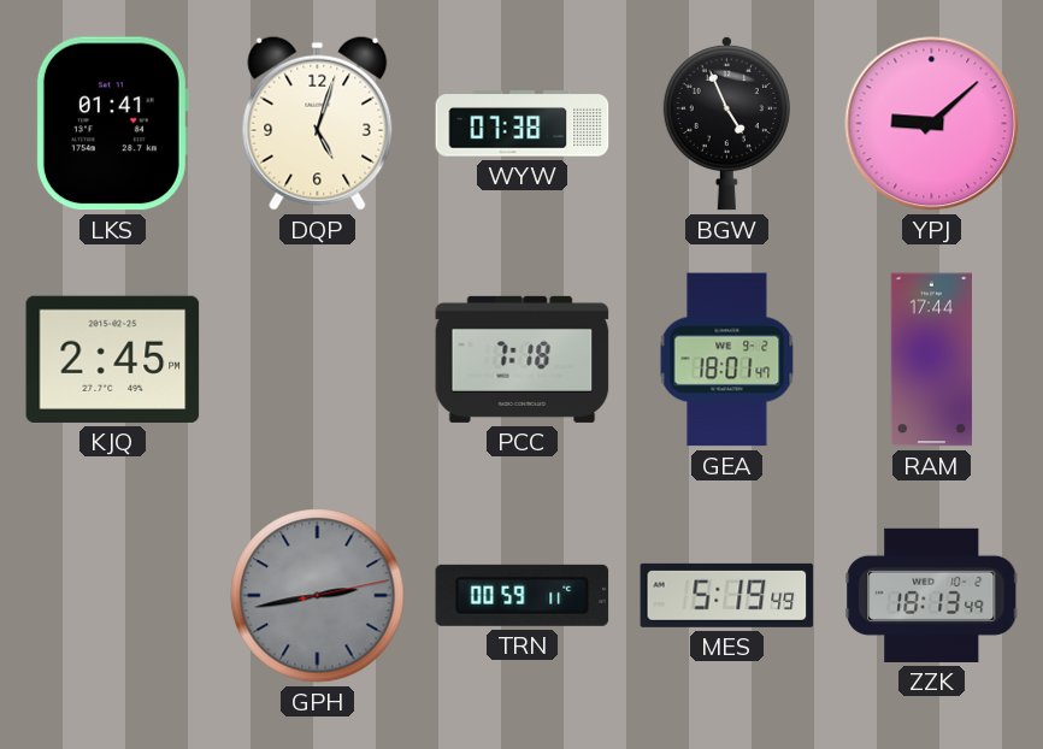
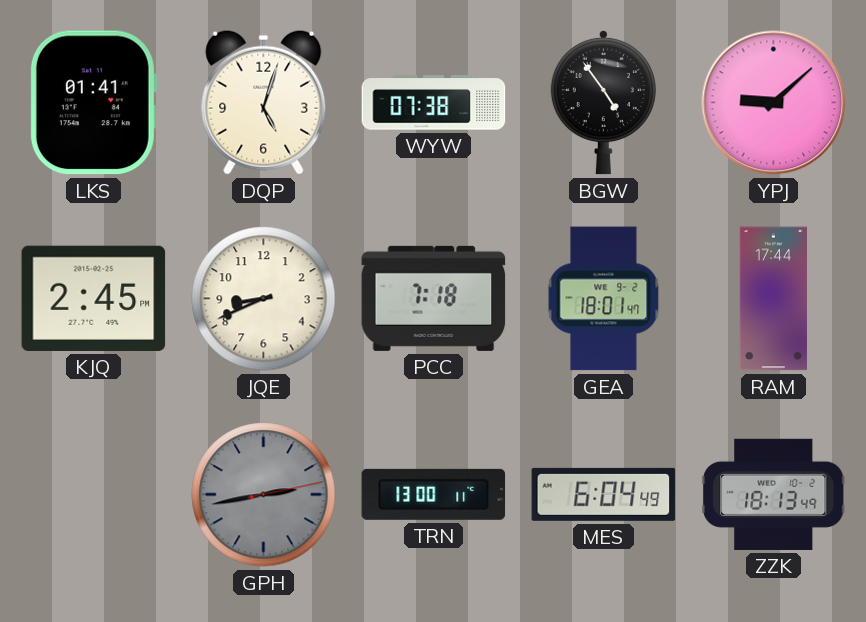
BGW: 4:56 -> 4:54 (603, 102)
JQE: none -> 8:41 (264, 299)
TRN: 00:59 -> 13:00 (434, 494)
MES: 5:19 -> 6:04 (604, 494)
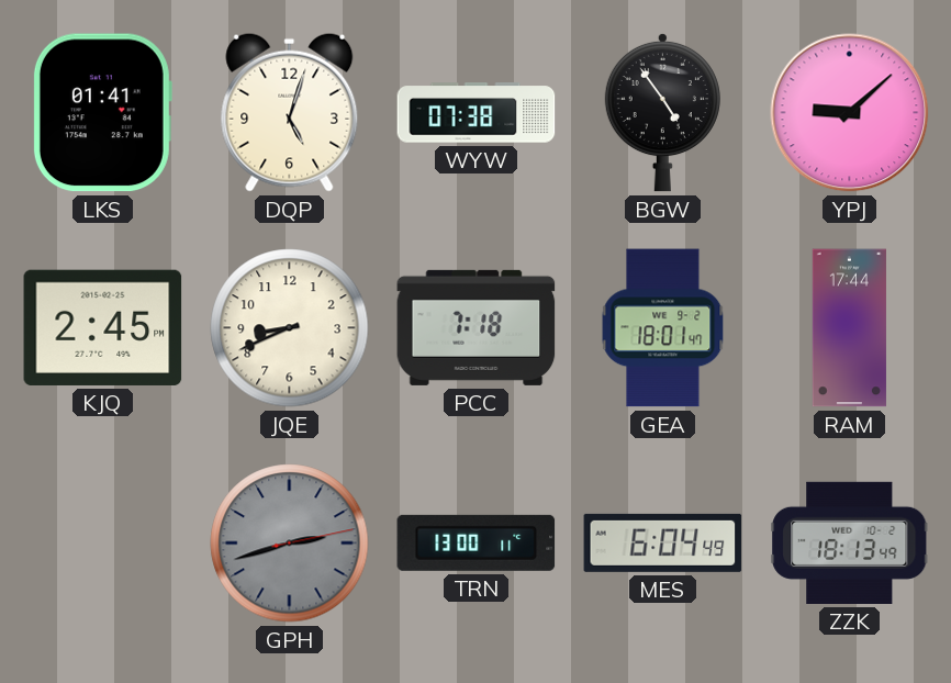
GPH: 2:43 -> 2:42 (290, 544)
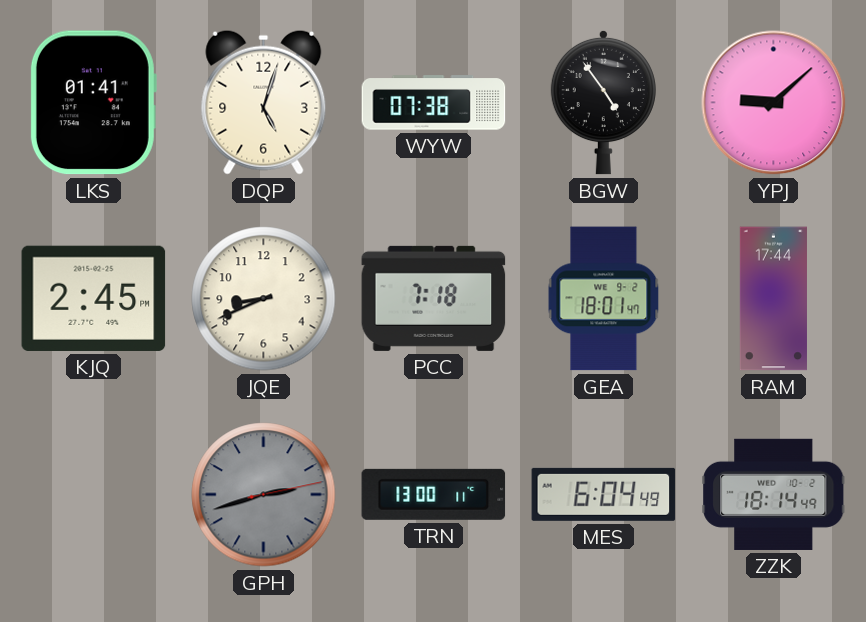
ZZK: 18:13 -> 18:14 (774, 494)
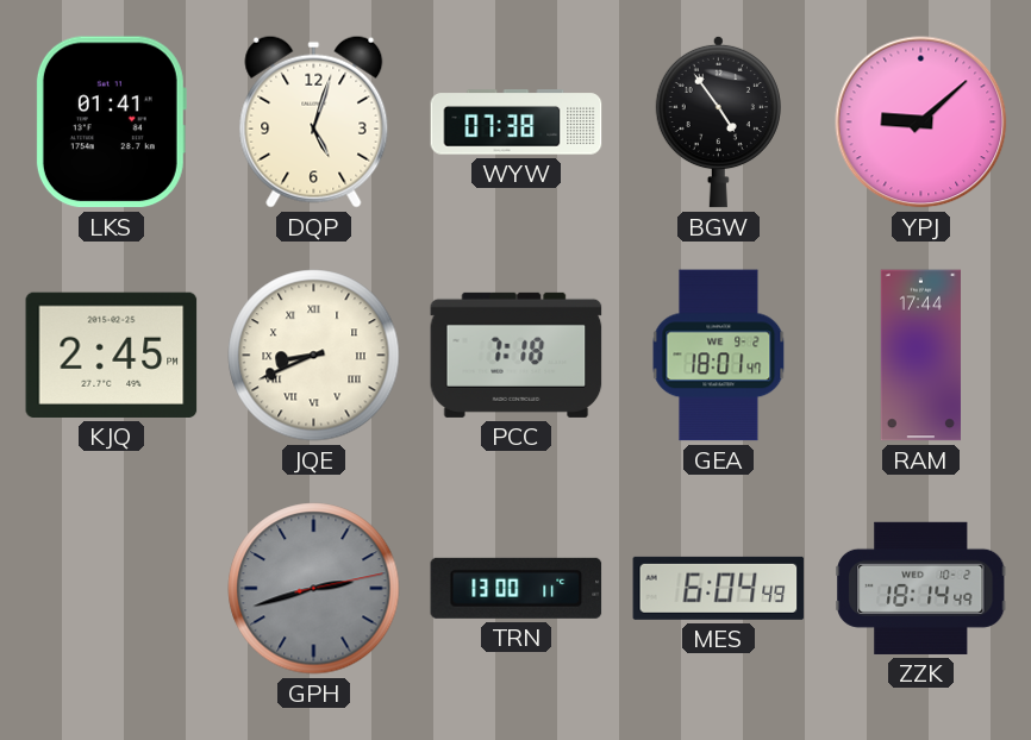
JQE numerals: Arabic -> Roman (314, 356)
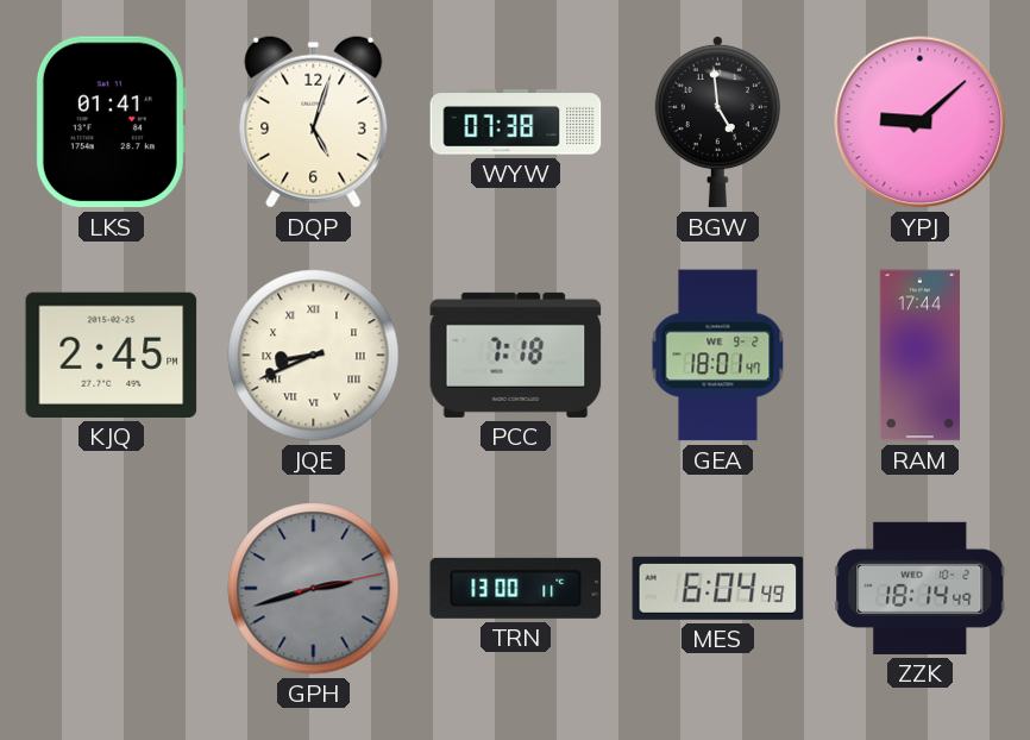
BGW: 4:54 -> 4:59 (717, 121)
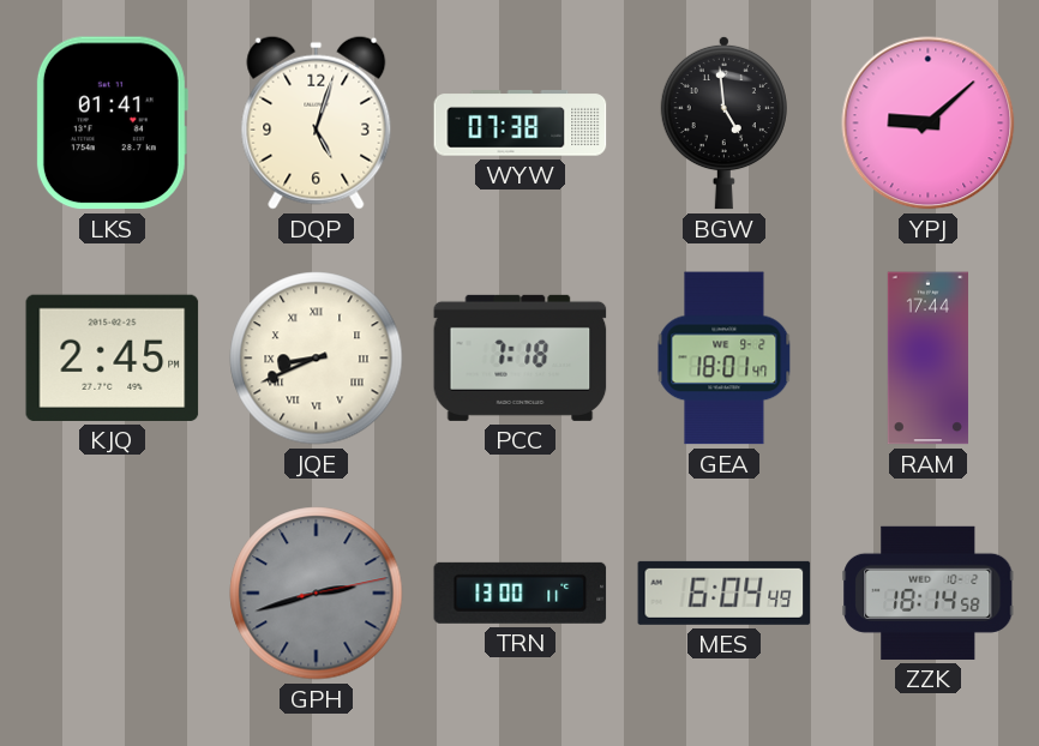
ZZK: 18:14:49 -> 18:14:58 (929, 592)
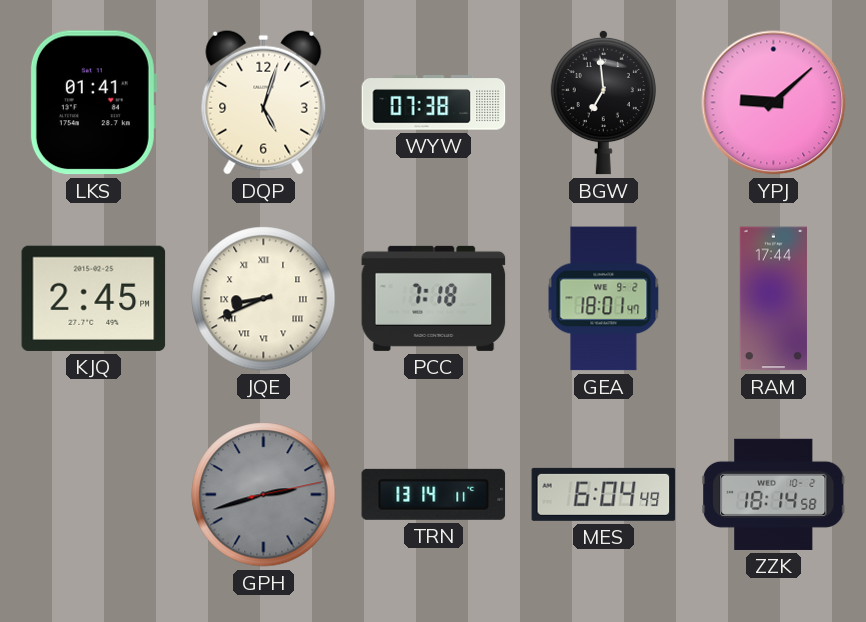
BGW: 4:59 -> 6:59 (603, 102)
TRN: 13:00 -> 13:14 (434, 494)
